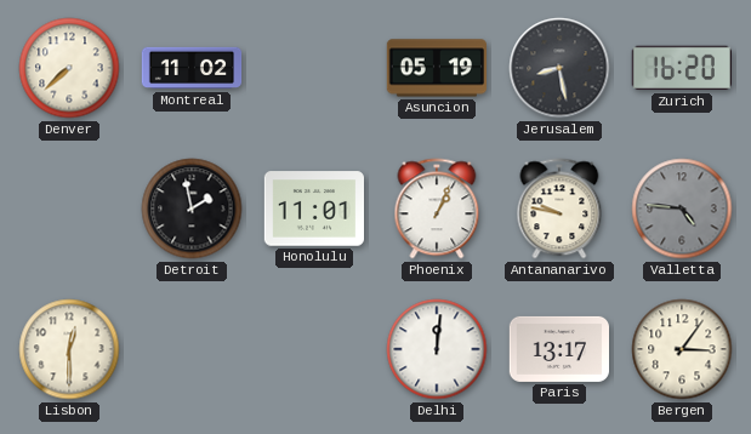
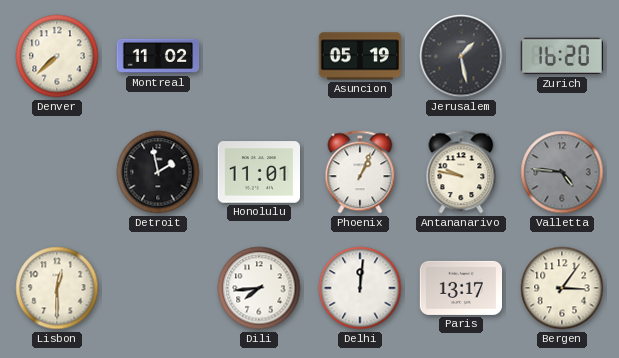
Jerusalem: 8:28 -> 1:28 (461, 56)
Dili: none -> 7:44 (259, 288)
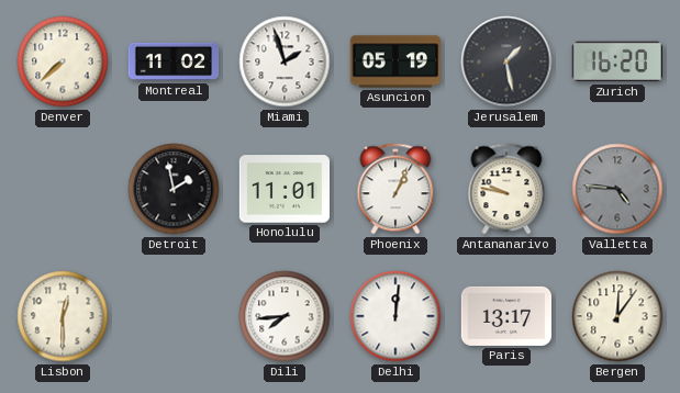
Miami: none -> 1:57 (285, 61)
Bergen: 3:06 -> 12:06 (617, 316)
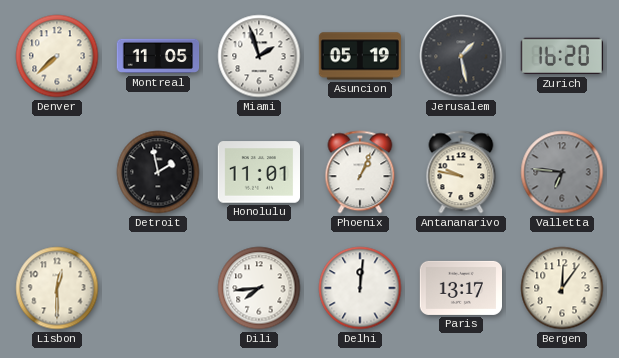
Montreal: 11:02 -> 11:05 (158, 56)
Valletta: 4:46 -> 6:46 (562, 172)
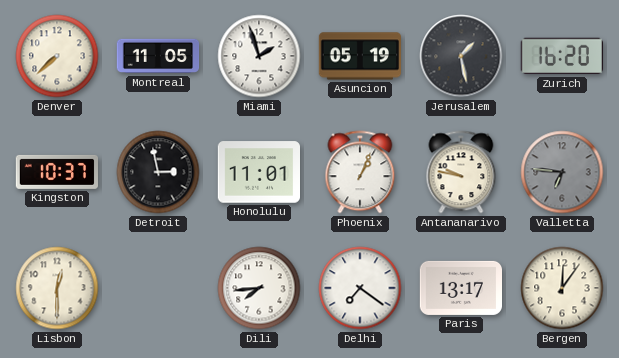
Kingston: none -> 10:37 (56, 172)
Detroit: 1:58 -> 2:58 (158, 172)
Delhi: 12:01 -> 7:21 (360, 288)
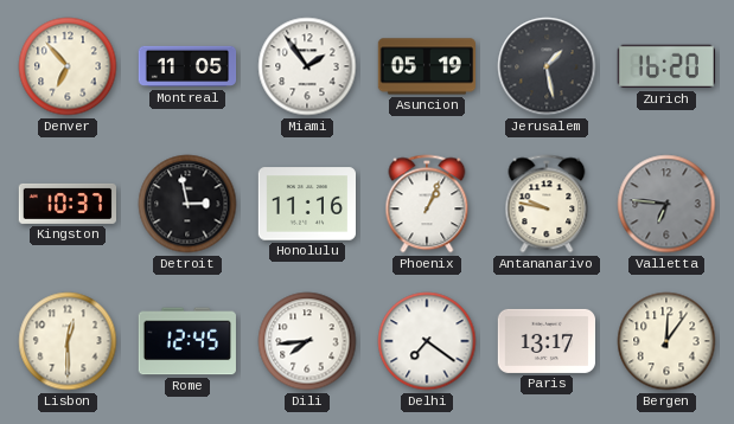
Denver: 7:38 -> 6:53 (68, 66)
Miami: 1:57 -> 1:54 (307, 66)
Honolulu: 11:01 -> 11:16 (306, 204)
Rome: none -> 12:45 (187, 341)
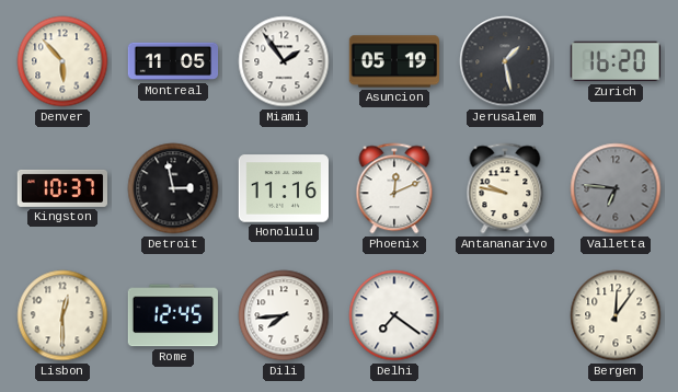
Denver: 6:53 -> 5:53 (62, 61)
Phoenix: 1:04 -> 12:11 (394, 188)
Paris: 13:17 -> none (547, 341)
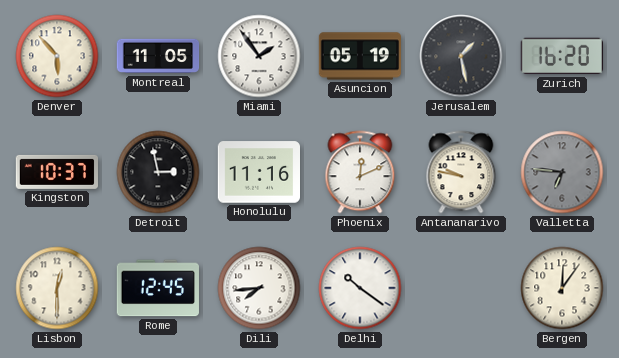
Delhi: 7:21 -> 10:21 (360, 288)
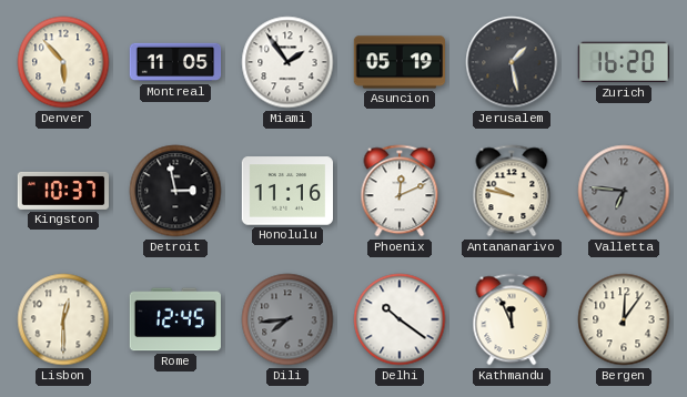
Dili dial: white -> grey (287, 319)
Kathmandu: none -> 11:56 (512, 319)
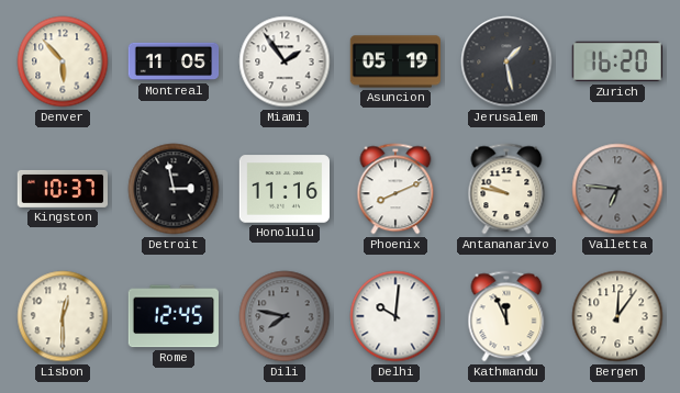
Phoenix: 12:11 -> 8:11 (395, 189)
Dili: 7:44 -> 7:47 (285, 316)
Delhi: 10:21 -> 10:01 (395, 316)
